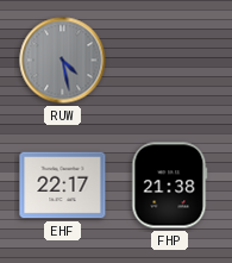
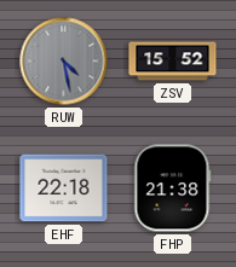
ZSV: none -> 15:52 (173, 62)
EHF: 22:17 -> 22:18 (64, 188)
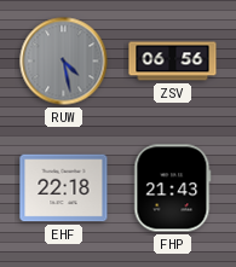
ZSV: 15:52 -> 06:56 (173, 62)
FHP: 21:38 -> 21:43 (173, 188)
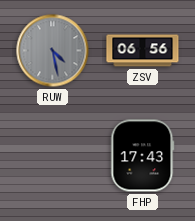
EHF: 22:18 -> none (64, 188)
FHP: 21:43 -> 17:43 (143, 156)
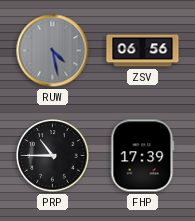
PRP: none -> 10:45 (53, 156)
FHP: 17:43 -> 17:39 (143, 156)
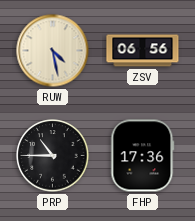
RUW dial: grey -> cream (53, 51)
FHP: 17:39 -> 17:36 (143, 156)
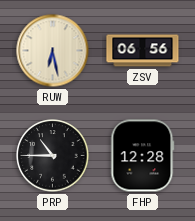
RUW: 4:28 -> 6:28 (53, 51)
FHP: 17:36 -> 12:28 (143, 156)
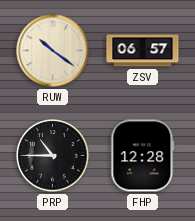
RUW: 6:28 -> 10:21 (53, 51)
ZSV: 06:56 -> 06:57 (143, 51)
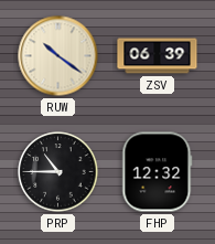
ZSV: 06:57 -> 06:39 (158, 56)
FHP: 12:28 -> 12:32 (158, 172)
